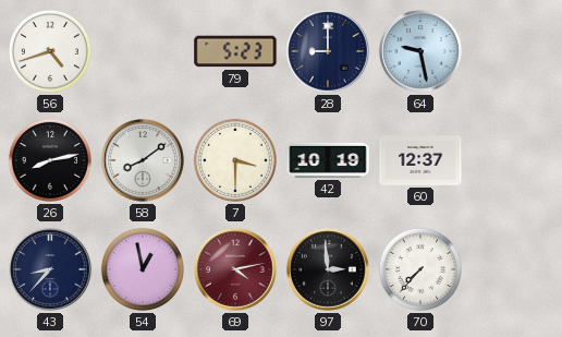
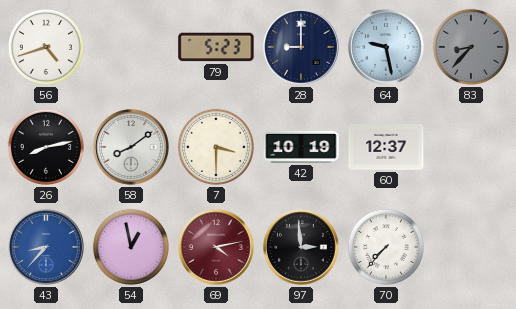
83: none -> 8:37 (471, 47)
43 dial: navy -> blue (46, 247)
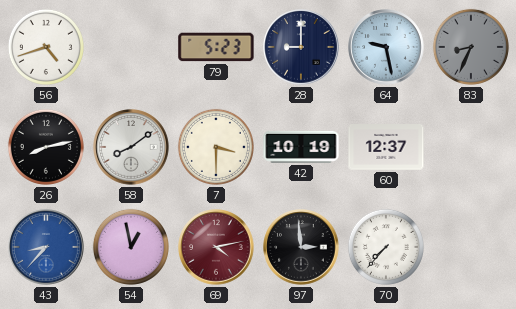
83: 8:37 -> 8:34 (471, 47)
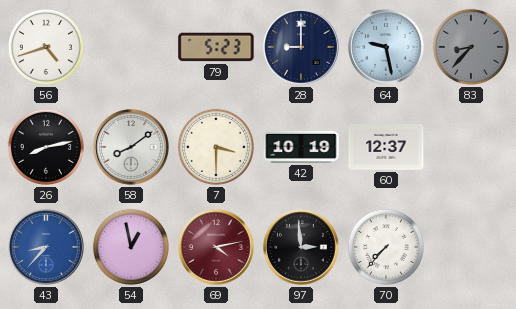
83: 8:34 -> 8:37 (471, 47)
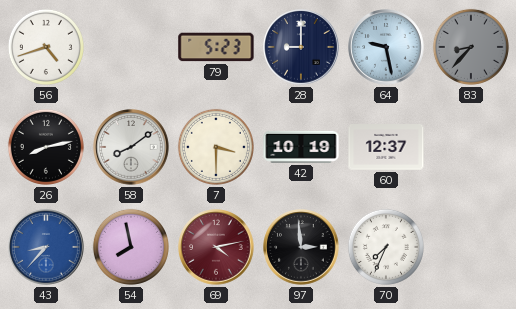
54: 12:58 -> 7:58 (131, 247)
70: 7:37 -> 7:34 (386, 247)
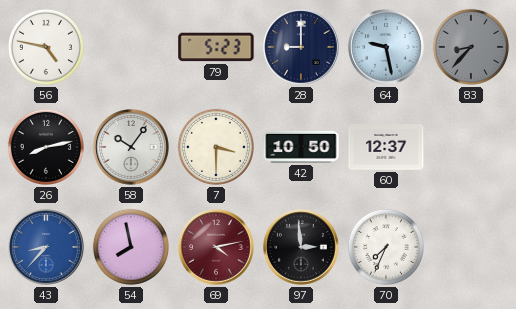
56: 4:42 -> 4:47 (46, 47)
58: 8:09 -> 10:06 (131, 147)
42: 10:19 -> 10:50 (301, 147)
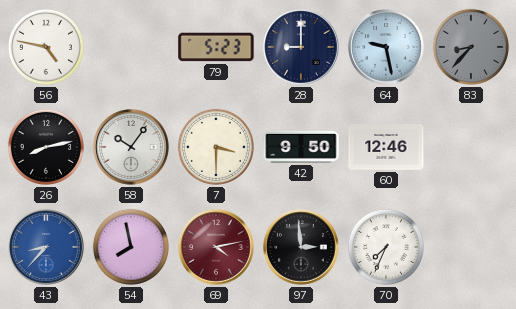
42: 10:50 -> 9:50 (301, 147)
60: 12:37 -> 12:46 (386, 148)
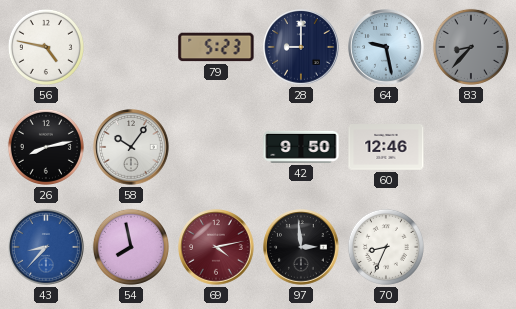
7: 3:30 -> none (216, 147)
70: 7:34 -> 8:34 (386, 247)
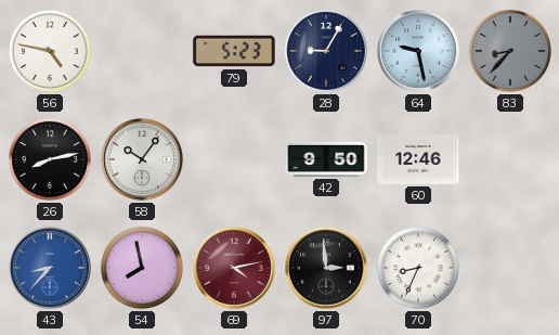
28: 9:00 -> 9:05 (326, 51)
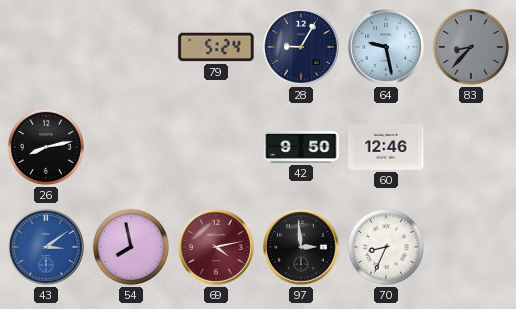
56: 4:47 -> none (50, 51)
79: 5:23 -> 5:24 (216, 47)
58: 10:06 -> none (142, 159)
43: 8:37 -> 3:09 (46, 247)
